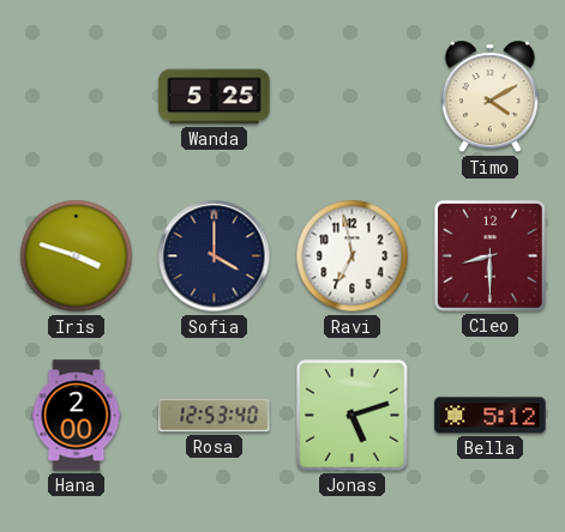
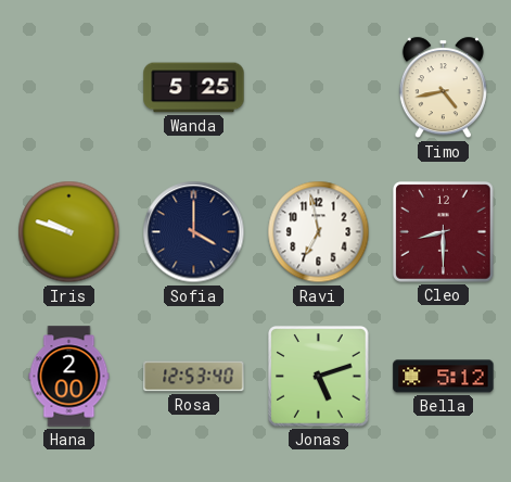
Timo: 4:10 -> 4:43 (443, 88)
Iris: 3:48 -> 9:48 (69, 232)
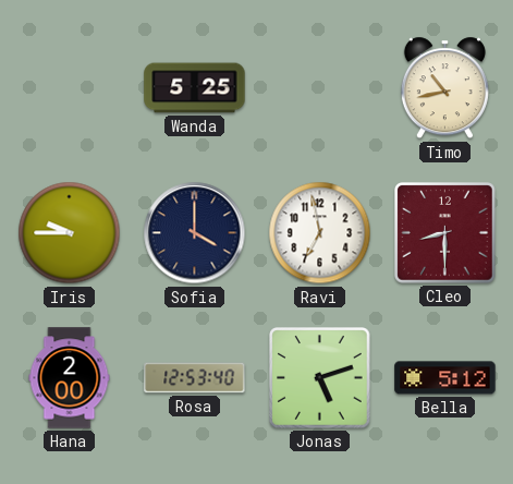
Timo: 4:43 -> 10:43 (444, 88)
Iris: 9:48 -> 9:45 (70, 233)
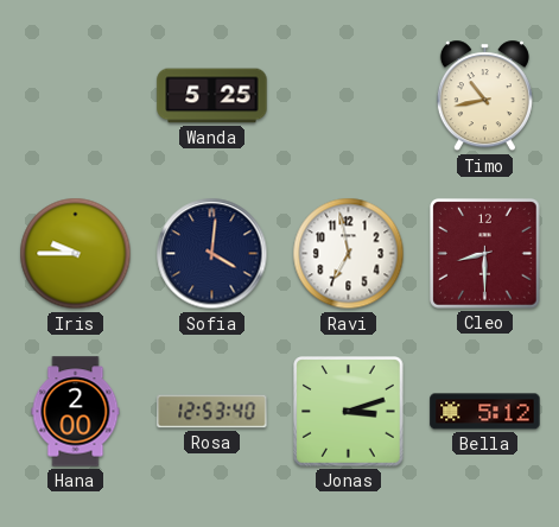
Sofia: 4:00 -> 4:01 (212, 254)
Jonas: 5:12 -> 3:12 (349, 412)
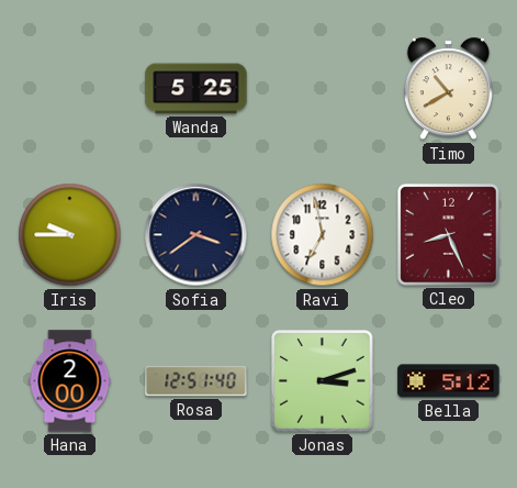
Timo: 10:43 -> 10:40 (448, 89)
Sofia: 4:01 -> 3:39 (196, 235)
Cleo: 8:30 -> 8:26 (449, 235)
Rosa: 12:53 -> 12:51 (196, 381)
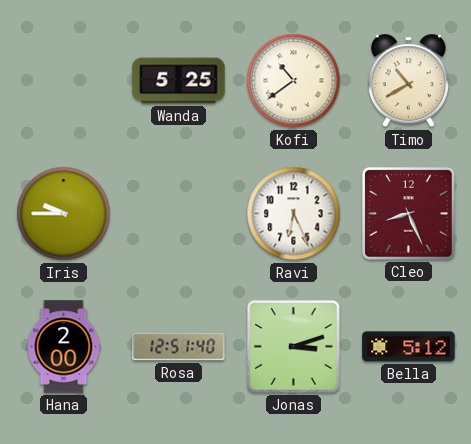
Kofi: none -> 10:39 (294, 81)
Sofia: 3:39 -> none (196, 235)
Ravi: 6:58 -> 6:26 (294, 214)
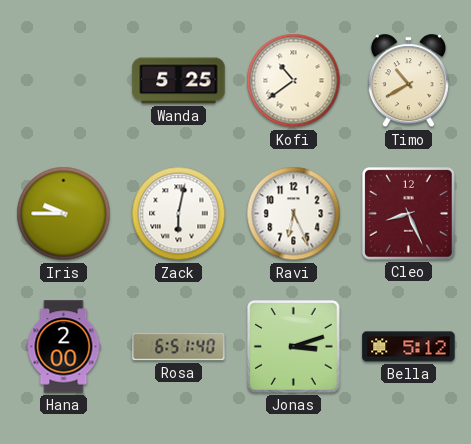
Zack: none -> 6:02 (179, 214)
Rosa: 12:51 -> 6:51 (179, 347)
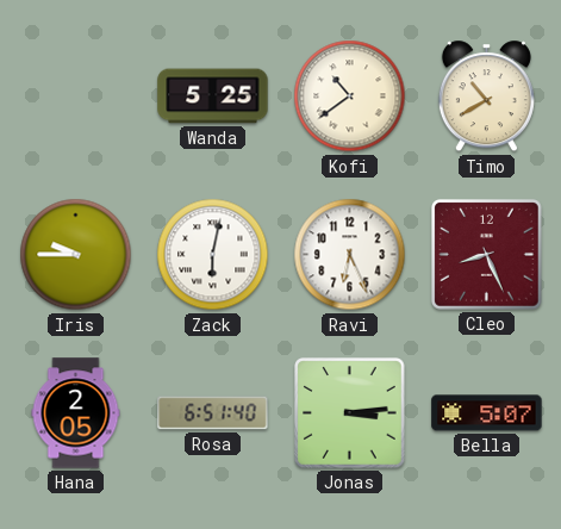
Hana: 2:00 -> 2:05 (76, 413)
Jonas: 3:12 -> 3:14 (350, 413)
Bella: 5:12 -> 5:07 (487, 413)
